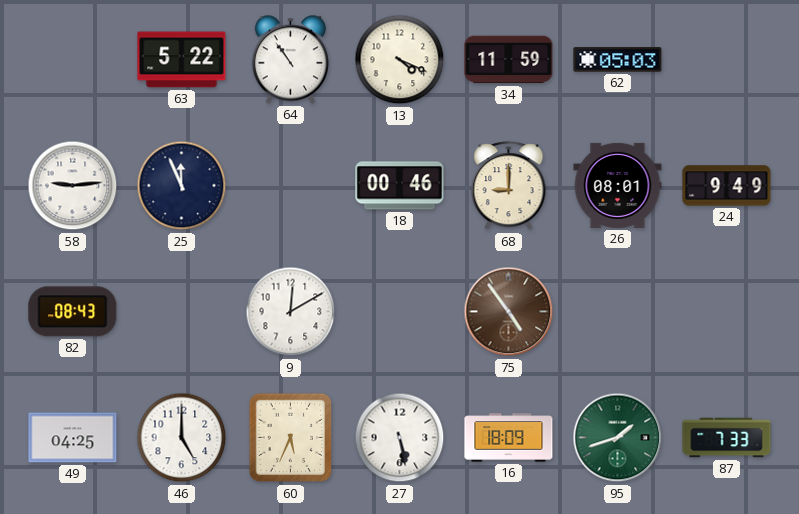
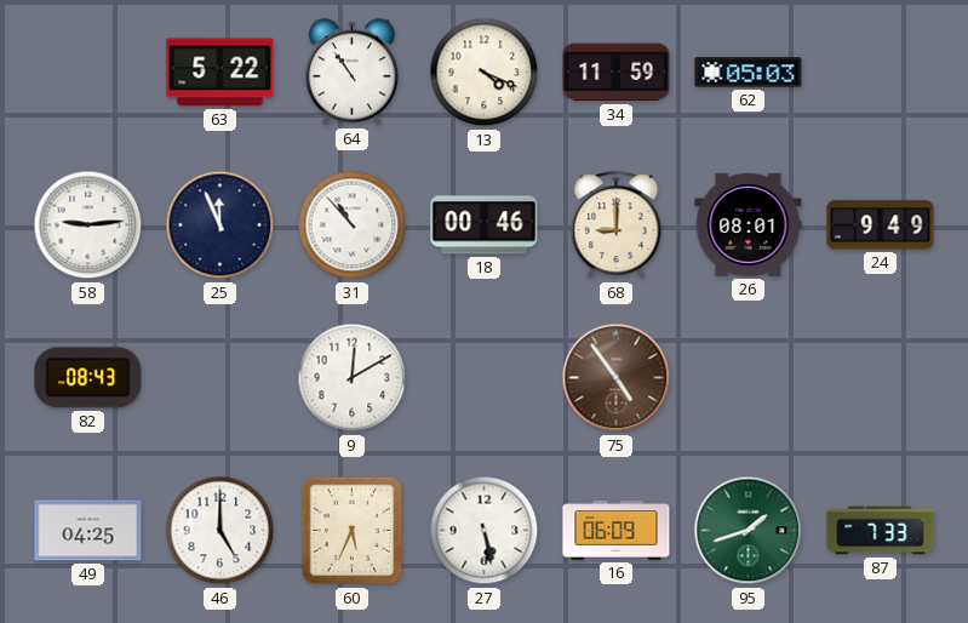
31: none -> 10:53 (353, 225)
16: 18:09 -> 06:09 (617, 531)
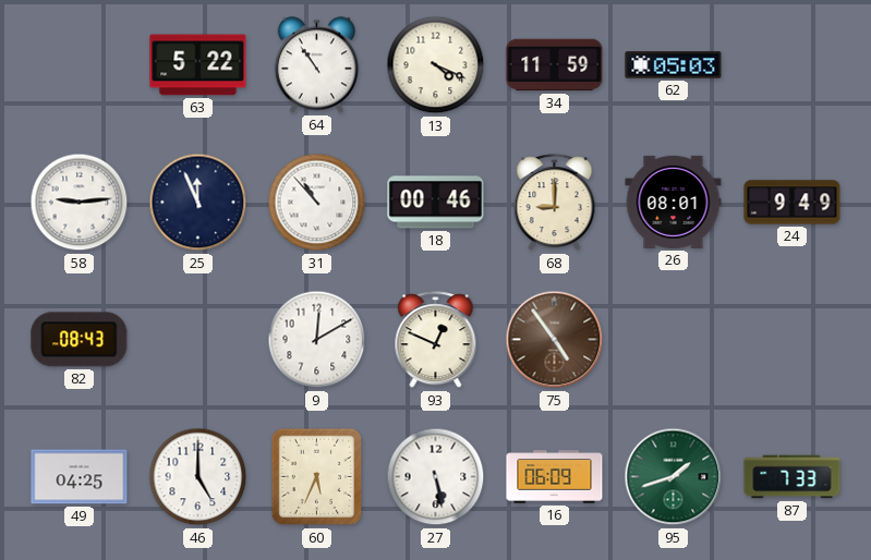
93: none -> 12:49 (436, 340)
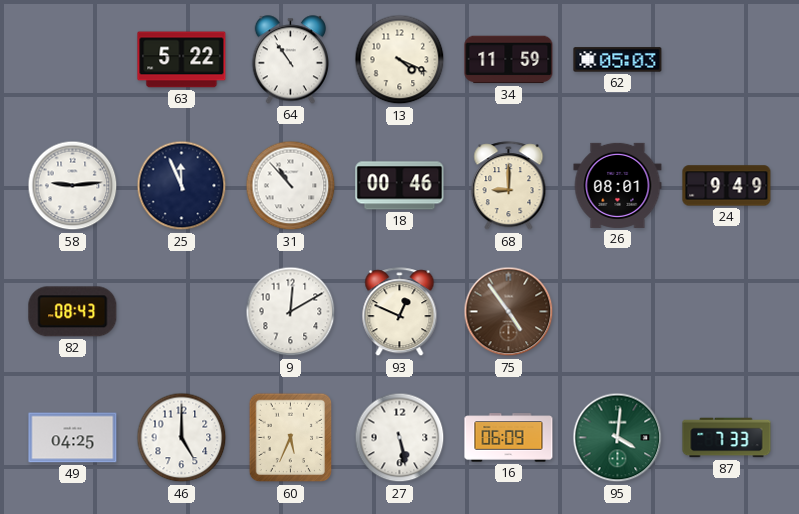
95: 1:42 -> 4:01 (618, 438)
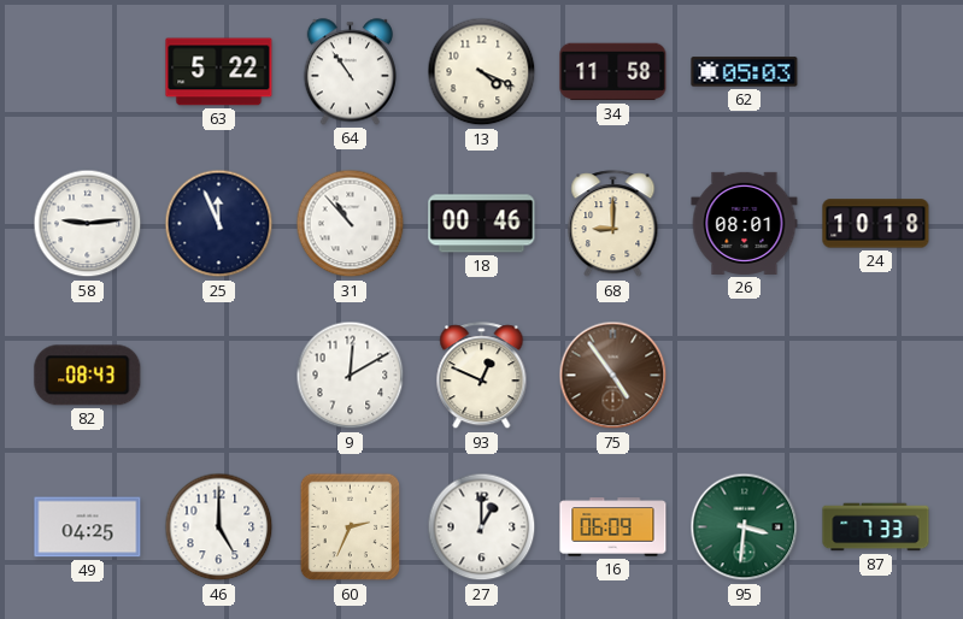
34: 11:59 -> 11:58 (613, 72)
24: 9:49 -> 10:18 (876, 224)
60: 5:34 -> 2:34 (351, 527)
27: 5:28 -> 1:00 (482, 527)
95: 4:01 -> 3:31 (745, 527)
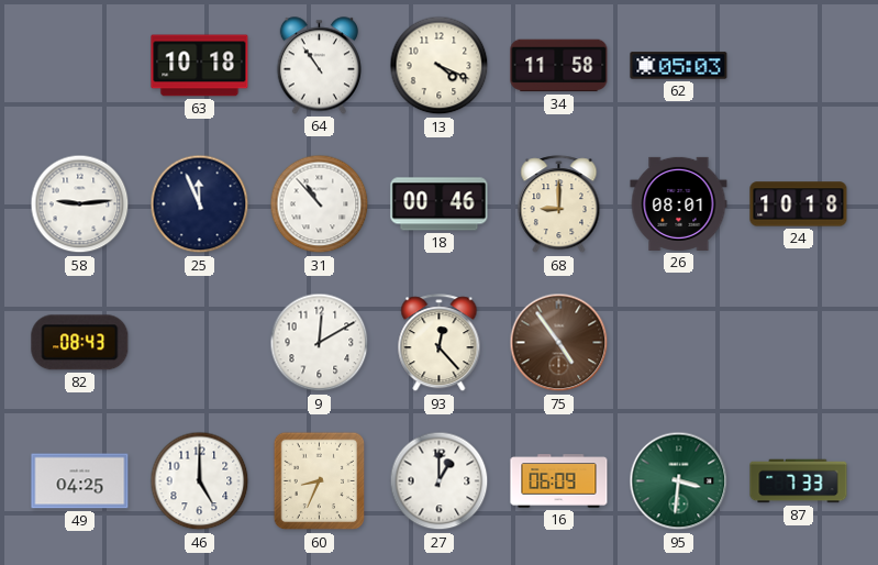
63: 5:22 -> 10:18 (200, 66)
93: 12:49 -> 12:23 (440, 343)
60: 2:34 -> 8:34 (320, 481)
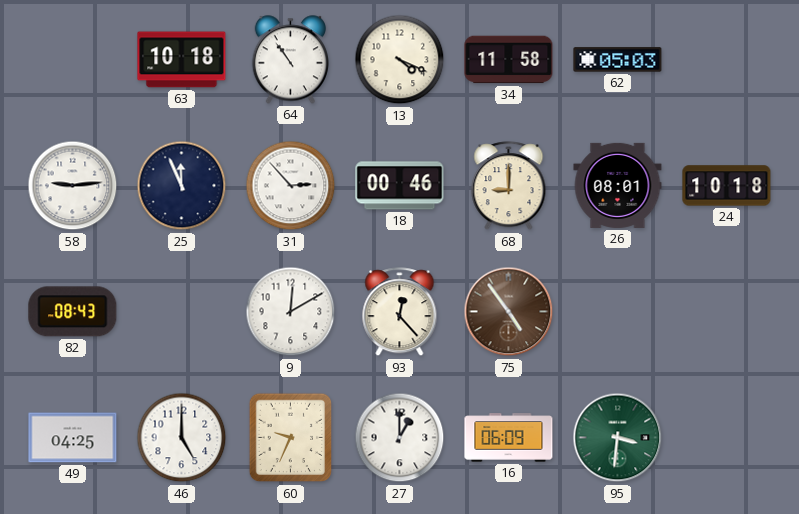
31: 10:53 -> 2:53 (291, 186)
60: 8:34 -> 9:34 (291, 438)
87: 7:33 -> none (799, 481)
